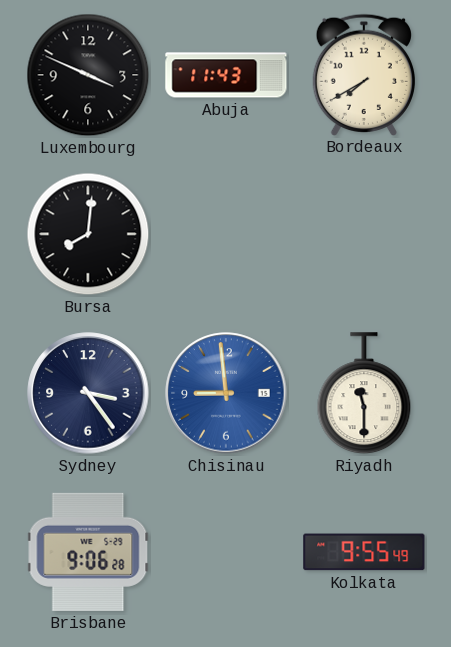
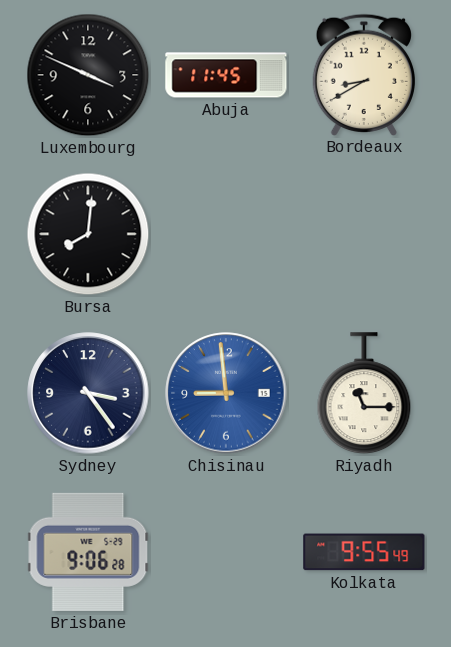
Abuja: 11:43 -> 11:45 (226, 75)
Bordeaux: 7:40 -> 8:40 (363, 74)
Riyadh: 11:30 -> 11:15 (364, 394)
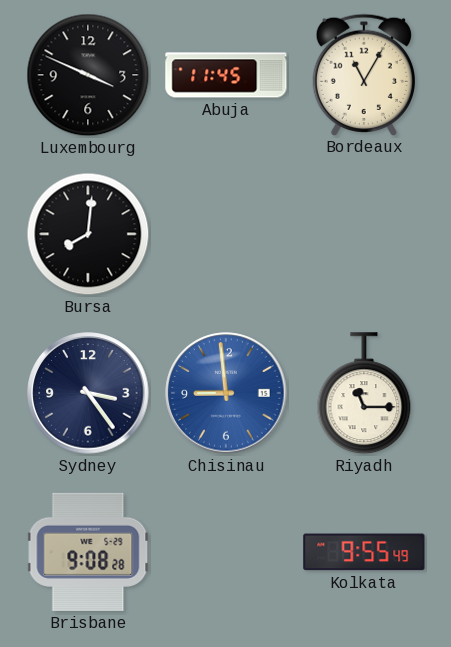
Bordeaux: 8:40 -> 11:05 (363, 74)
Brisbane: 9:06 -> 9:08 (88, 552)
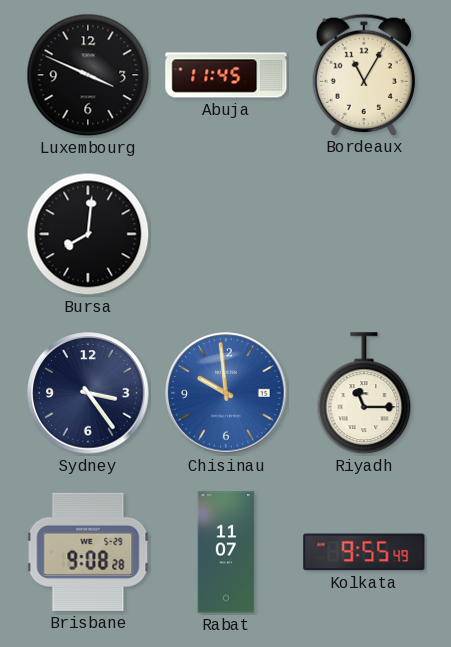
Chisinau: 8:59 -> 9:59 (226, 393)
Rabat: none -> 11:07 (226, 552)
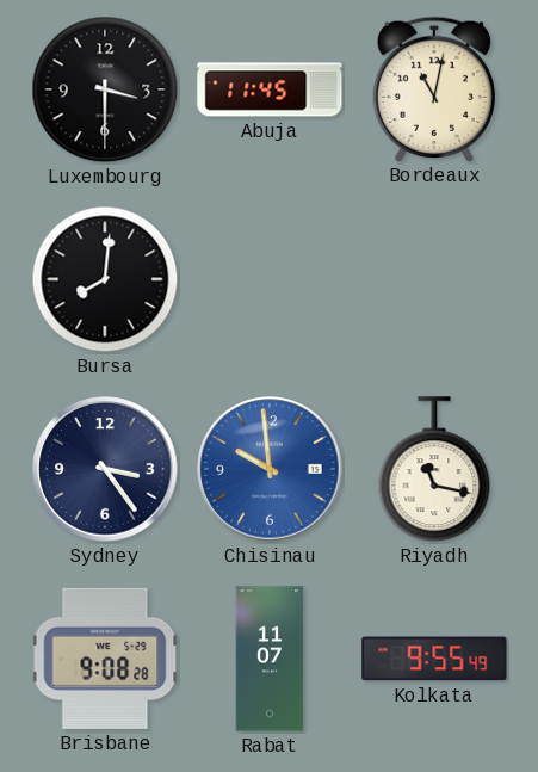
Luxembourg: 3:49 -> 3:30 (105, 89)
Bordeaux: 11:05 -> 11:02 (433, 88)
Riyadh: 11:15 -> 11:17 (434, 470)
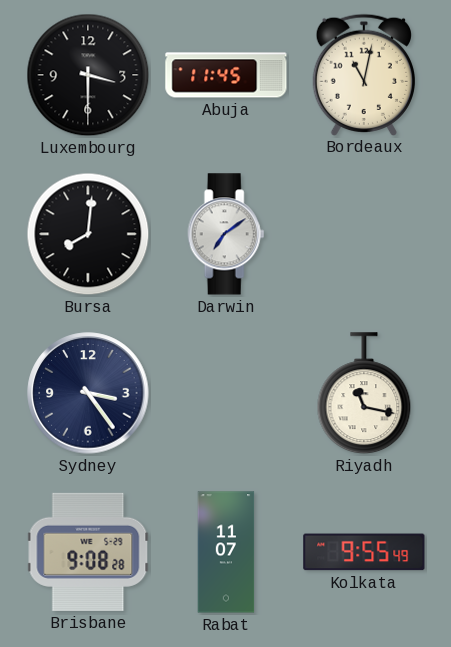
Darwin: none -> 7:09 (226, 234)
Chisinau: 9:59 -> none (270, 469)
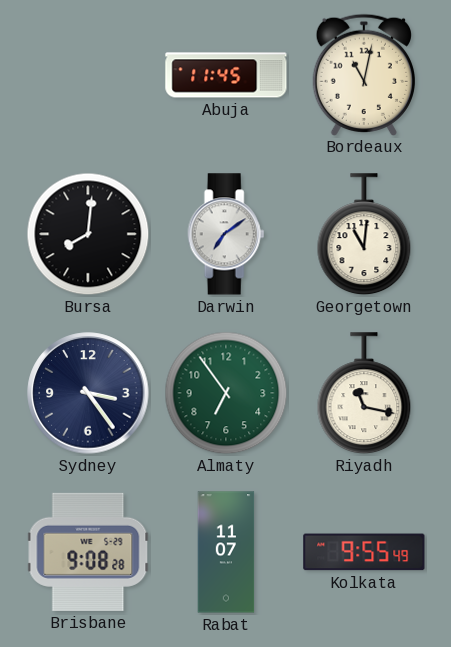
Luxembourg: 3:30 -> none (88, 75)
Georgetown: none -> 11:01 (364, 235)
Almaty: none -> 6:54 (226, 393)
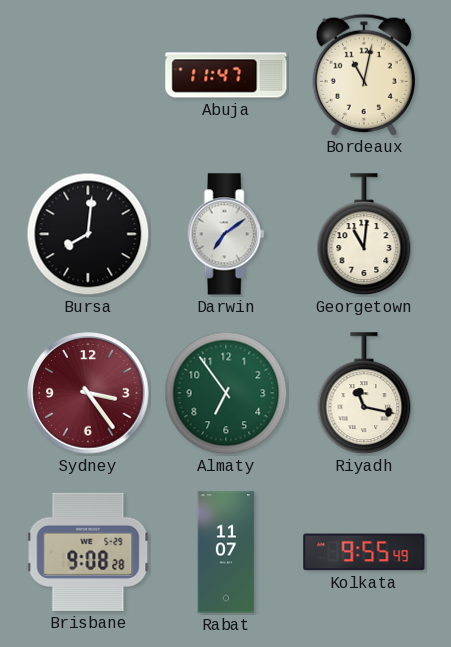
Abuja: 11:45 -> 11:47 (226, 75)
Sydney dial: navy -> burgundy (88, 393)
